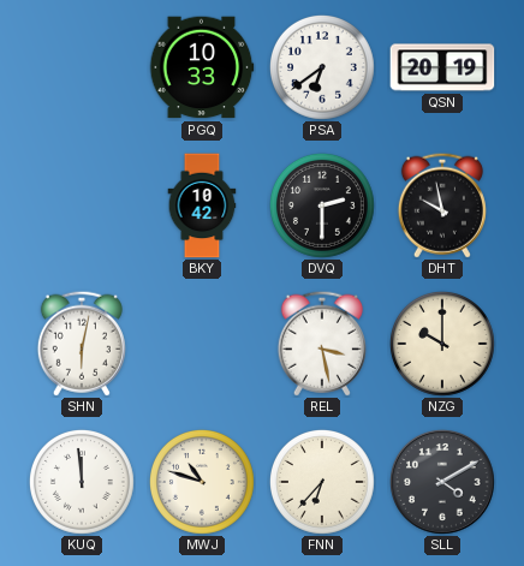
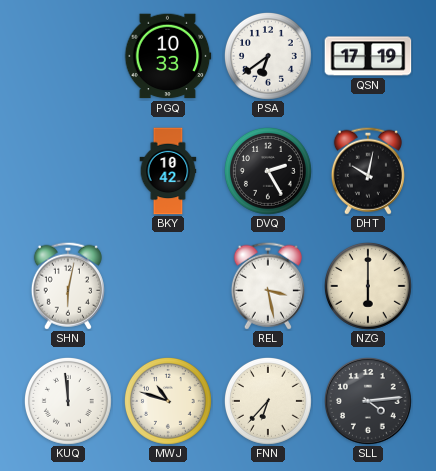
QSN: 20:19 -> 17:19 (368, 56)
DVQ: 2:30 -> 2:25 (268, 171)
DHT: 9:58 -> 10:02 (368, 171)
NZG: 10:00 -> 6:00 (368, 286)
SLL: 4:10 -> 4:14 (369, 402)
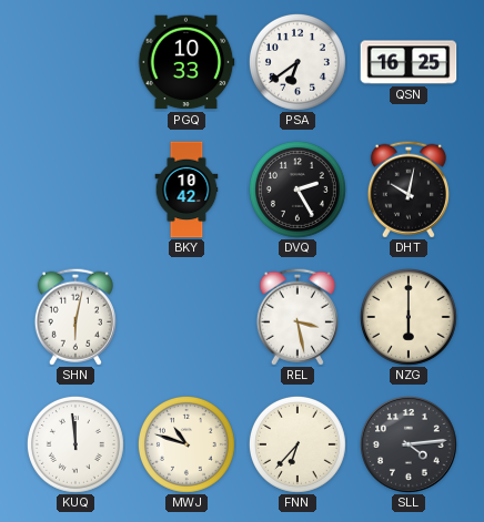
QSN: 17:19 -> 16:25 (409, 62)
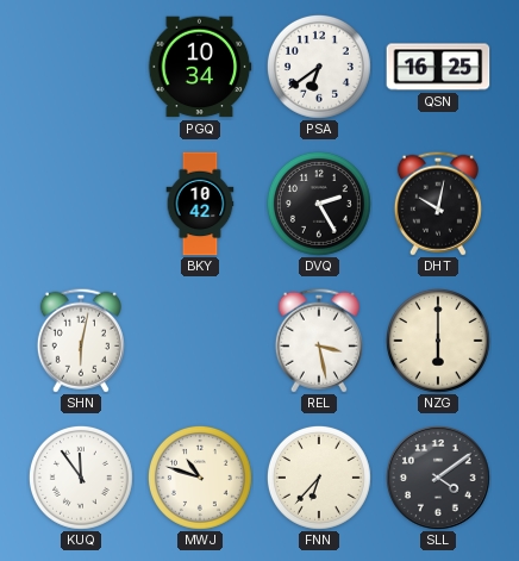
PGQ: 10:33 -> 10:34 (200, 67)
KUQ: 11:59 -> 11:54 (81, 478)
SLL: 4:14 -> 4:09 (439, 479)
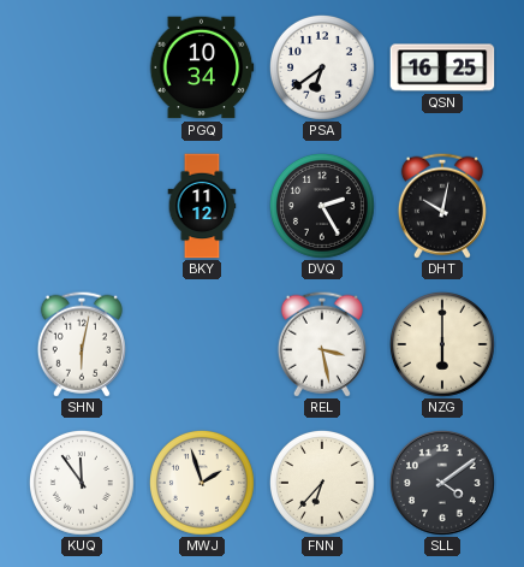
BKY: 10:42 -> 11:12 (202, 206)
MWJ: 10:48 -> 1:57 (202, 483)
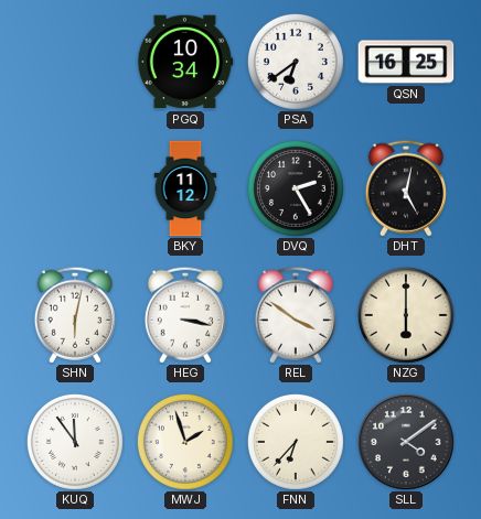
DHT: 10:02 -> 5:02 (406, 188)
HEG: none -> 3:17 (185, 315)
REL: 3:28 -> 3:51 (296, 315)
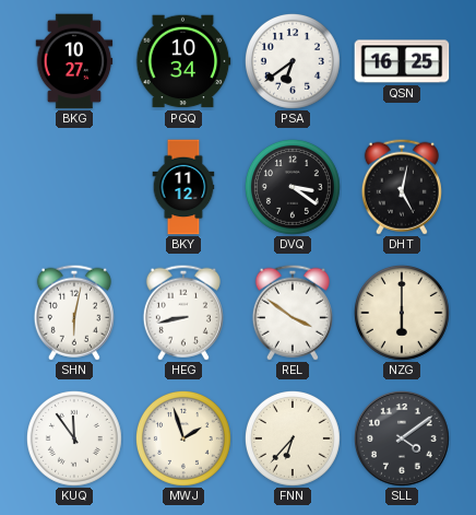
BKG: none -> 10:27 (74, 61)
DVQ: 2:25 -> 3:21 (293, 187)
HEG: 3:17 -> 8:43 (183, 313)
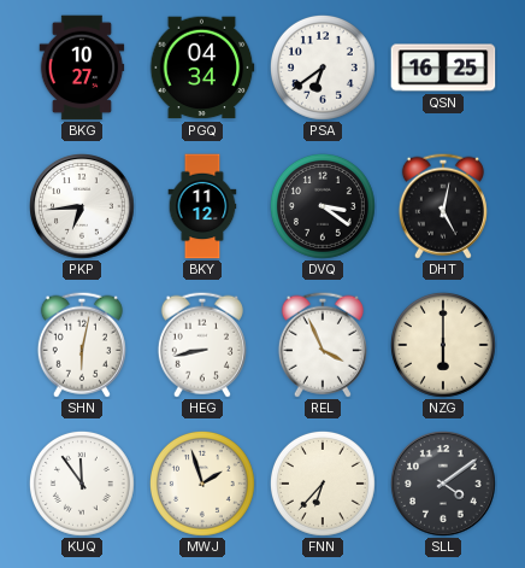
PGQ: 10:34 -> 04:34 (202, 68)
PKP: none -> 6:44 (83, 207)
REL: 3:51 -> 3:56 (323, 345)
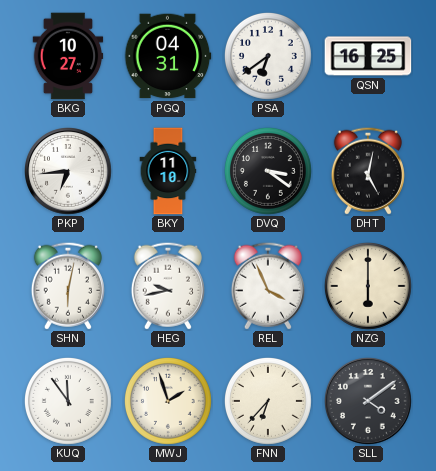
PGQ: 04:34 -> 04:31 (168, 56)
BKY: 11:12 -> 11:10 (168, 171)
HEG: 8:43 -> 9:43 (168, 286)
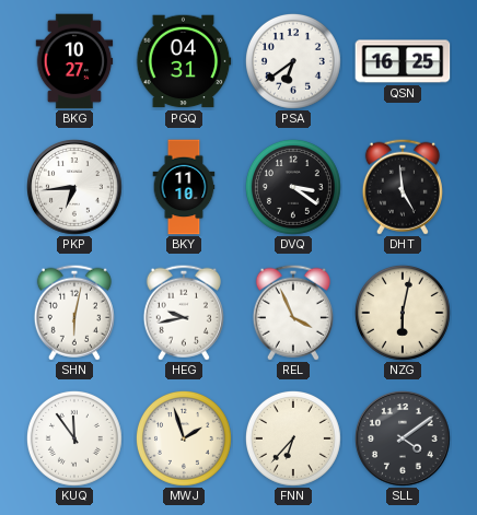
DHT: 5:02 -> 4:59 (403, 187)
NZG: 6:00 -> 6:02 (403, 313)
